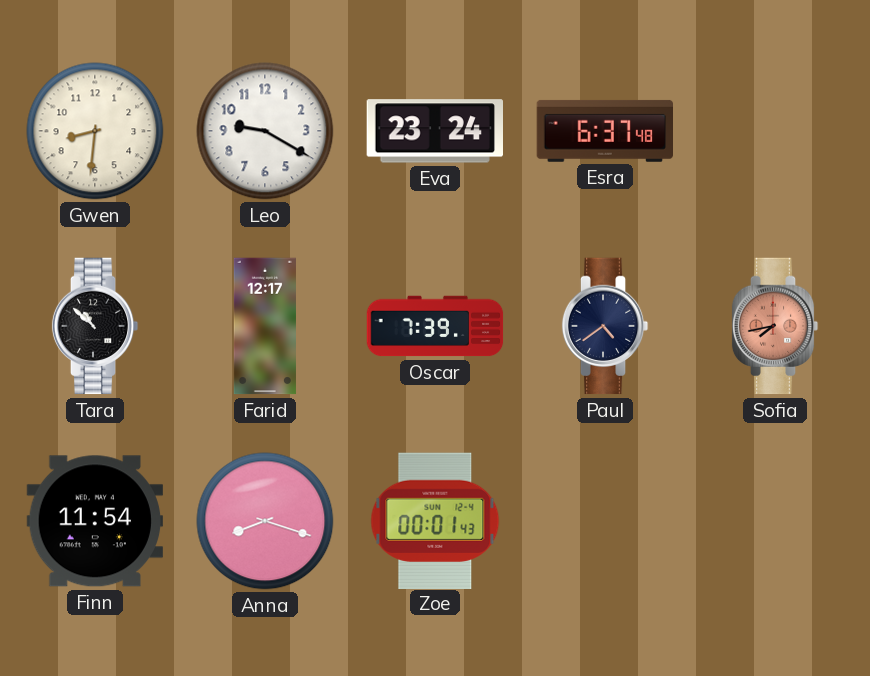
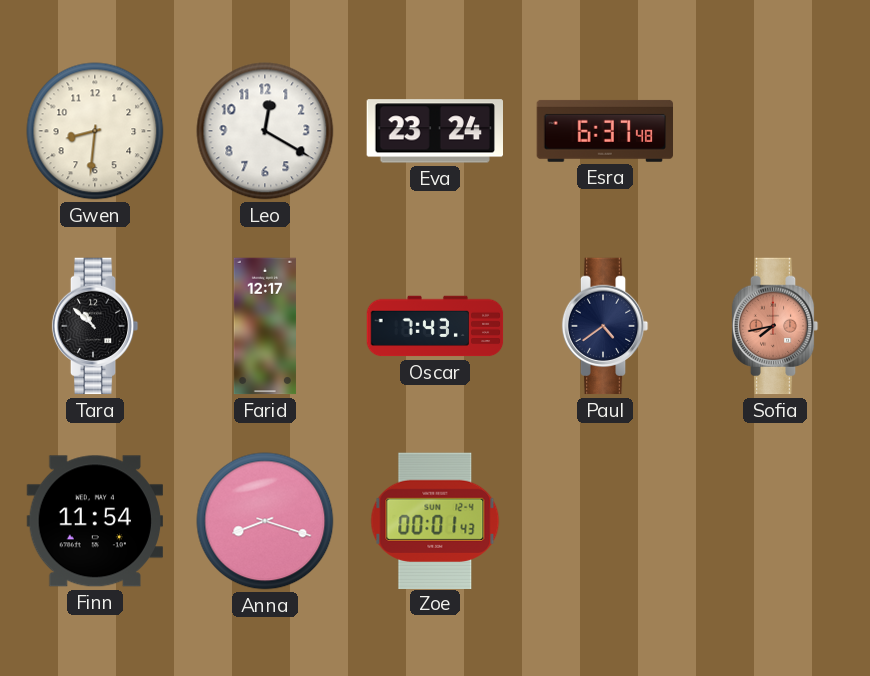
Leo: 9:20 -> 12:20 (265, 131)
Oscar: 7:39 -> 7:43 (435, 326)
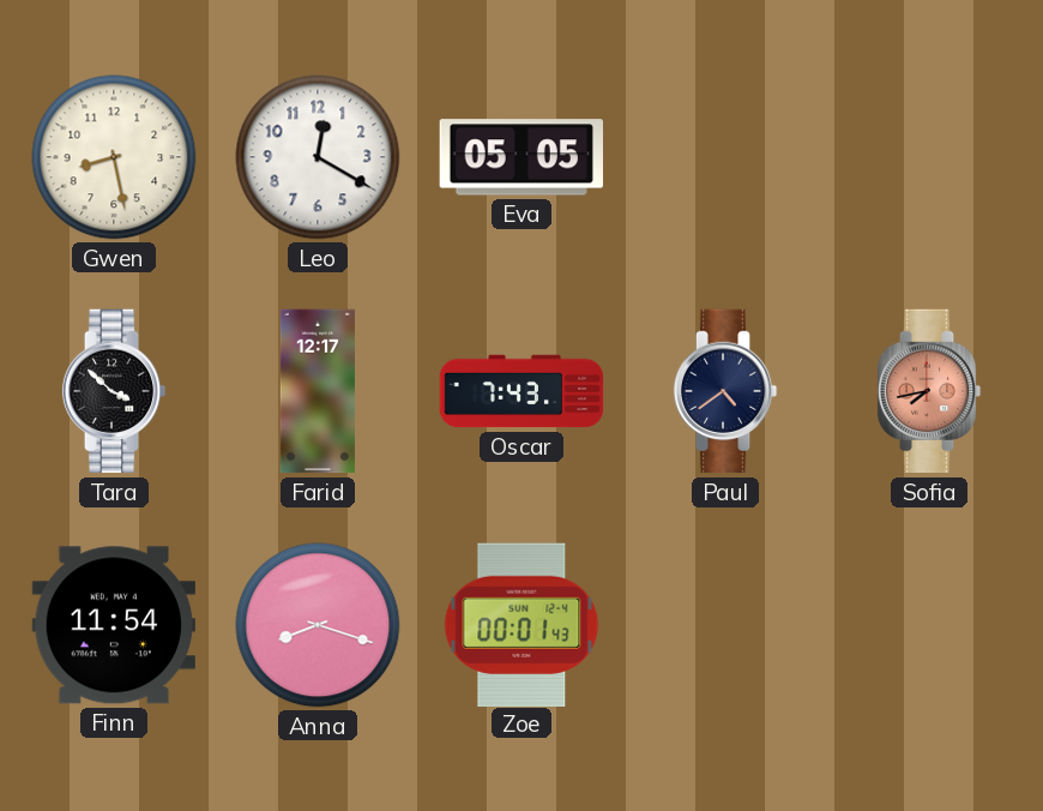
Gwen: 8:31 -> 8:28 (114, 157)
Eva: 23:24 -> 05:05 (520, 157)
Esra: 6:37 -> none (604, 131)
Tara: 10:52 -> 3:52 (114, 391)
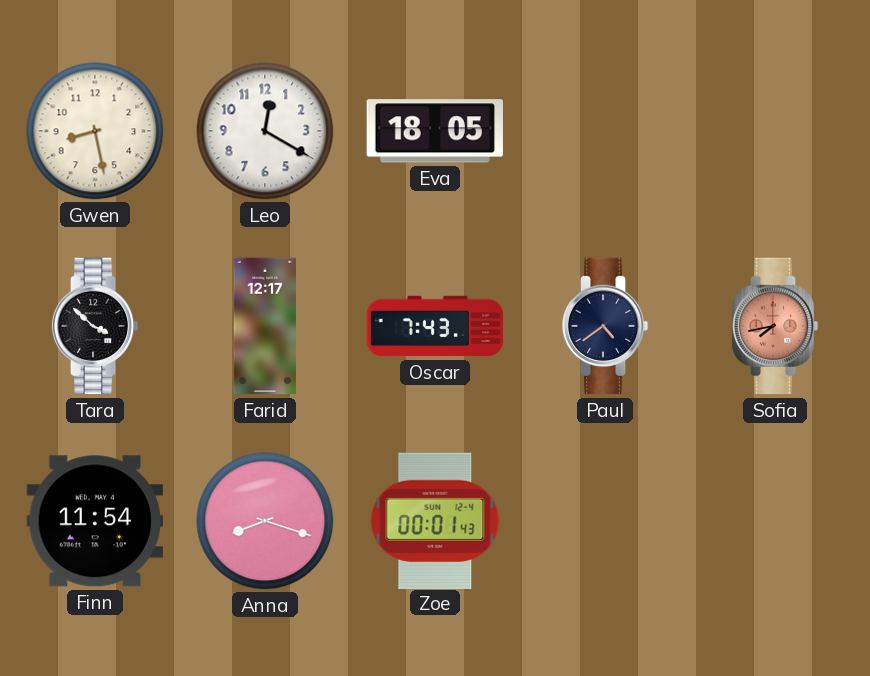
Eva: 05:05 -> 18:05 (434, 131)
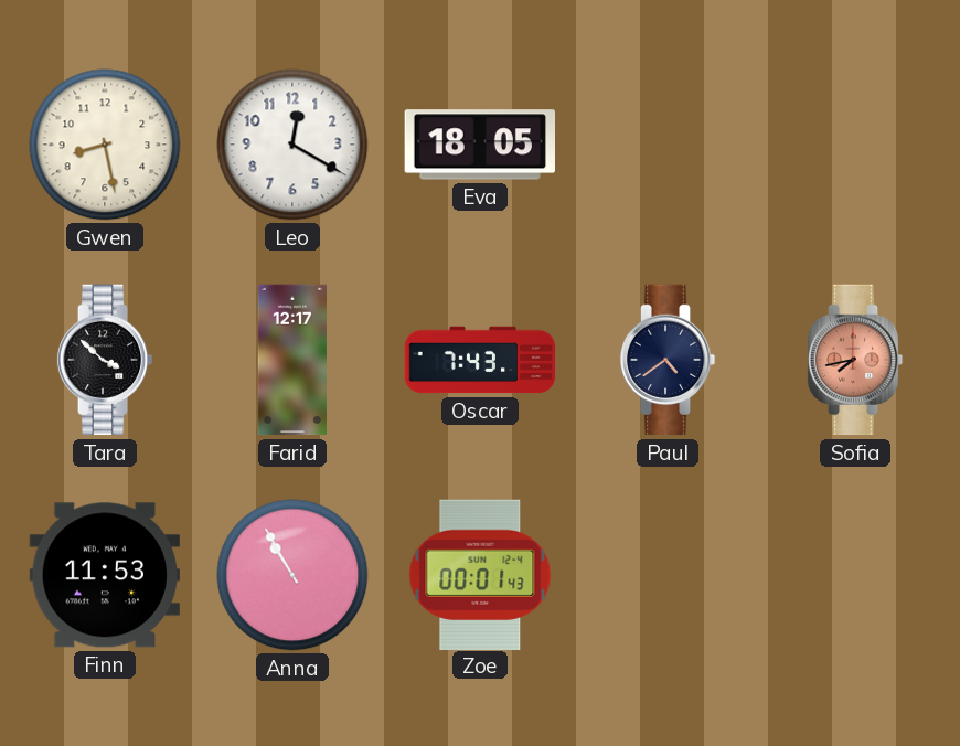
Finn: 11:54 -> 11:53 (104, 575)
Anna: 8:18 -> 10:55 (292, 575)
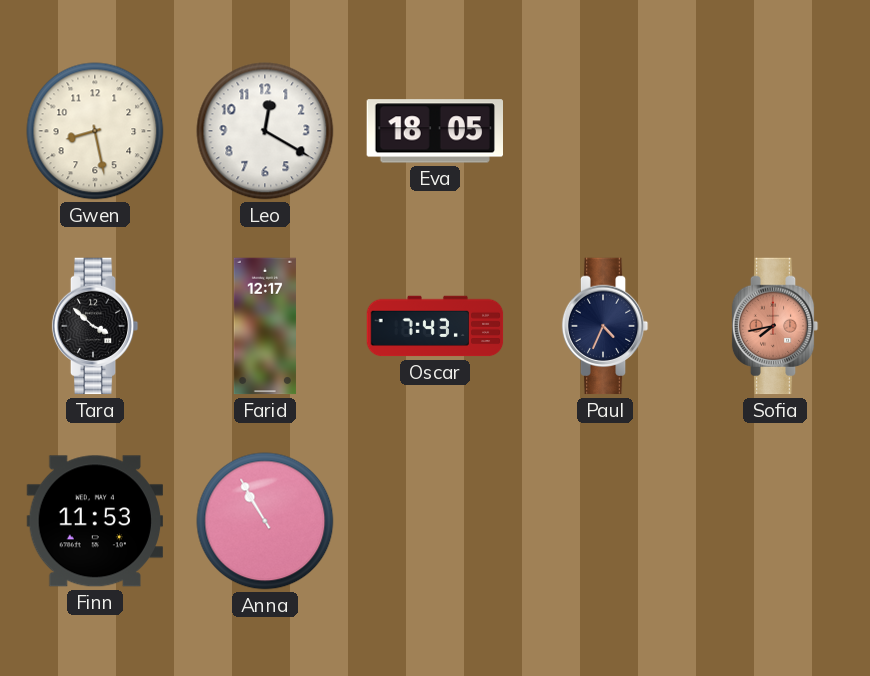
Paul: 4:39 -> 4:34 (605, 326)
Zoe: 00:01 -> none (480, 574)
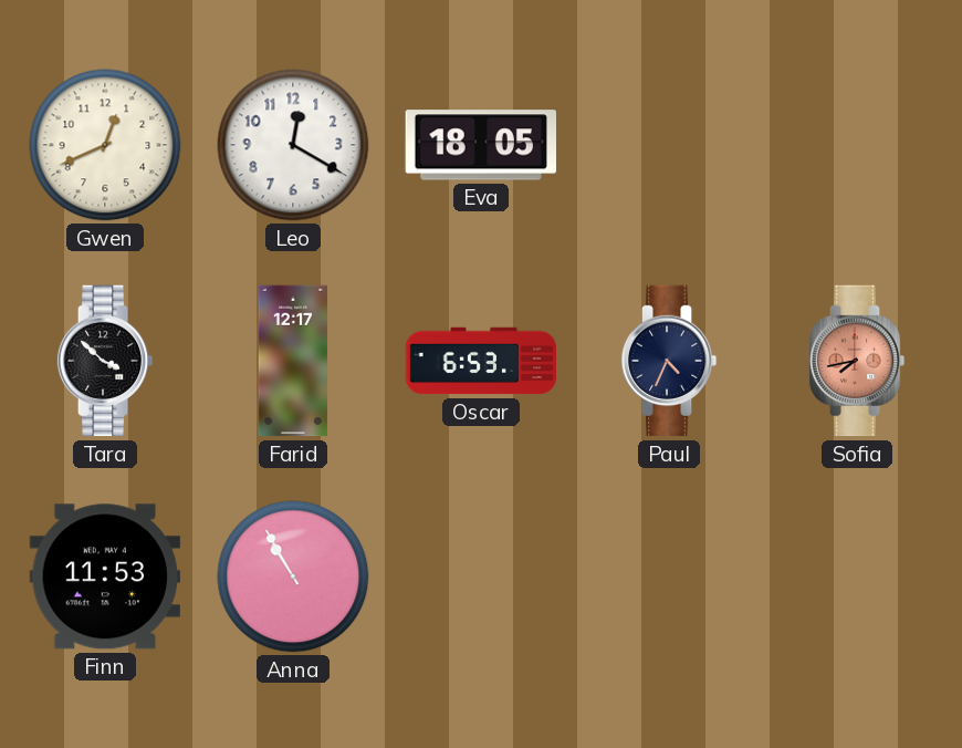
Gwen: 8:28 -> 12:41 (105, 145)
Oscar: 7:43 -> 6:53 (481, 361)
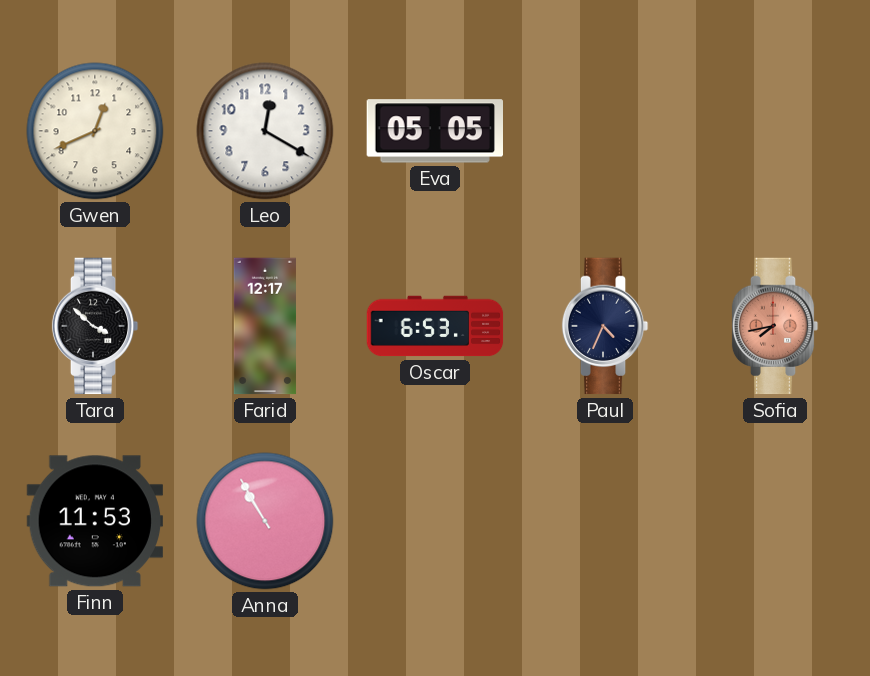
Eva: 18:05 -> 05:05 (434, 131)
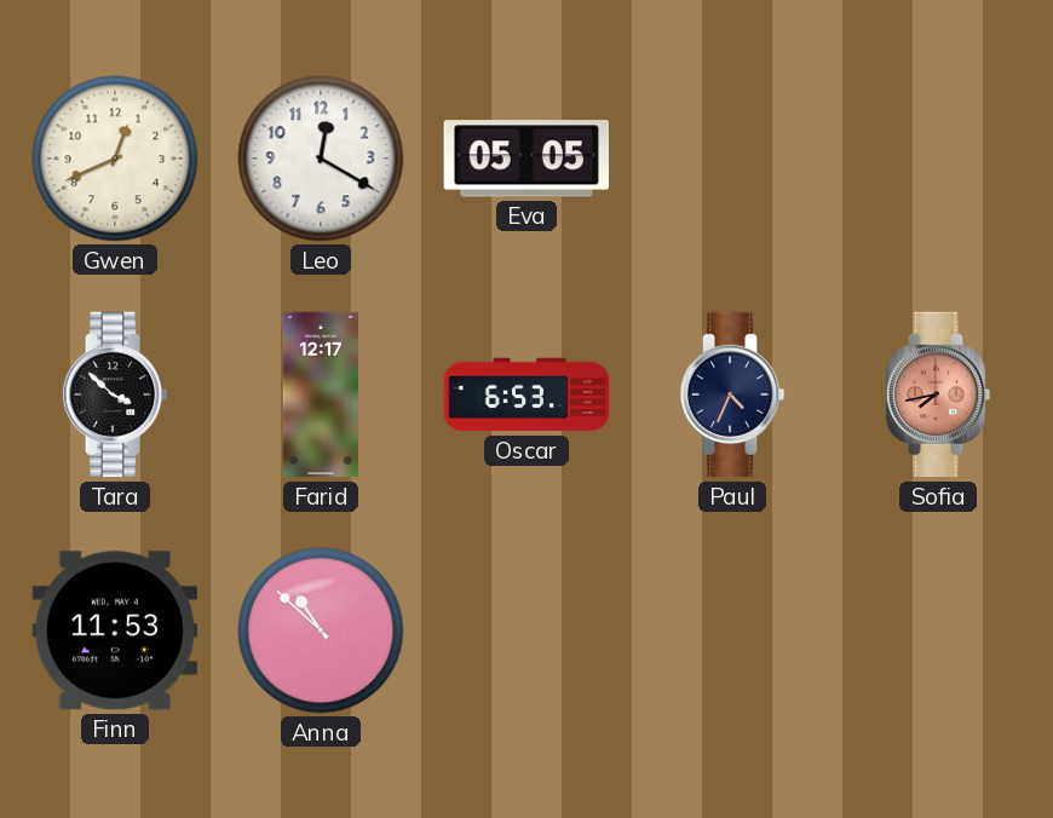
Anna: 10:55 -> 10:52 (321, 630)
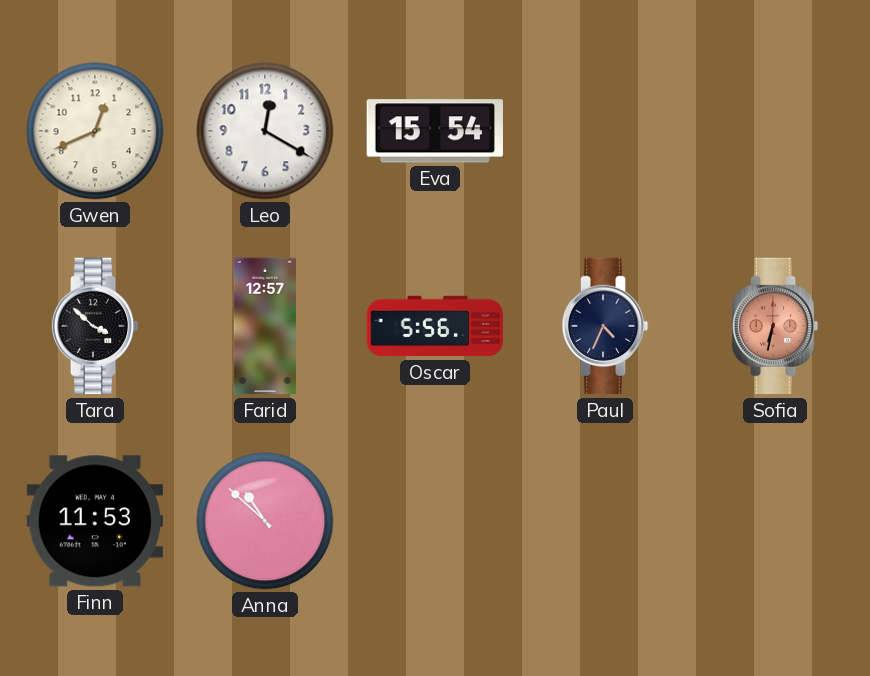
Eva: 05:05 -> 15:54 (434, 131)
Farid: 12:17 -> 12:57 (265, 326)
Oscar: 6:53 -> 5:56 (435, 326)
Sofia: 7:43 -> 6:32 (775, 326)
